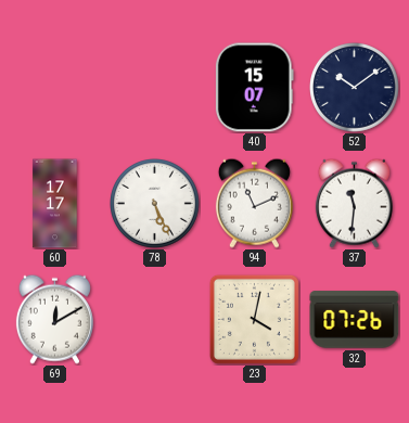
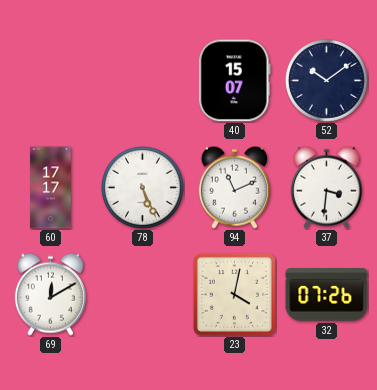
37: 11:31 -> 3:31 (326, 187)
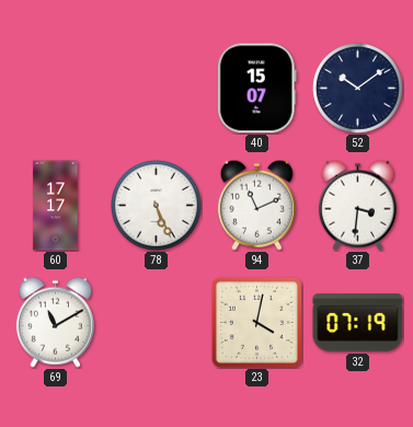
69: 12:10 -> 11:10 (55, 322)
32: 07:26 -> 07:19 (358, 323)
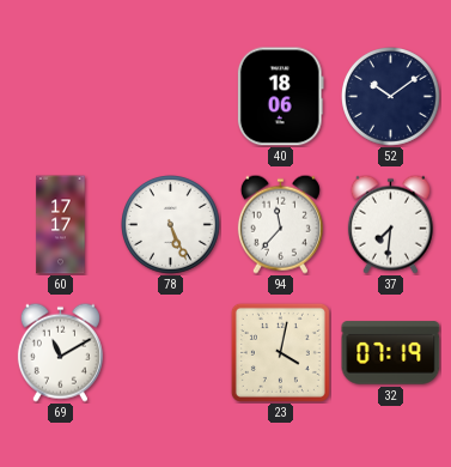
40: 15:07 -> 18:06 (280, 97)
94: 11:11 -> 11:37 (280, 224)
37: 3:31 -> 7:31 (390, 224)
